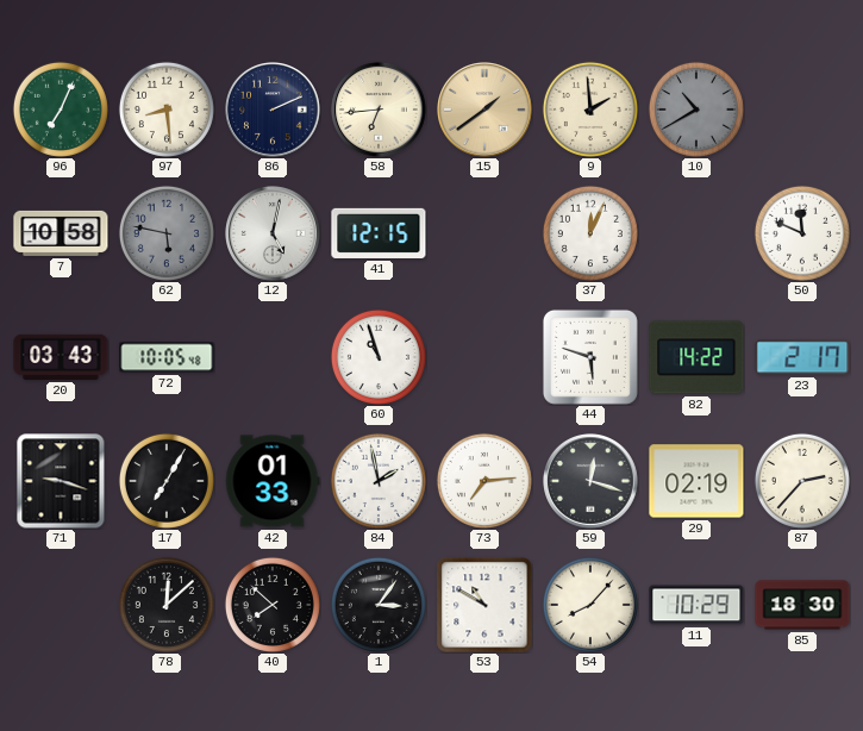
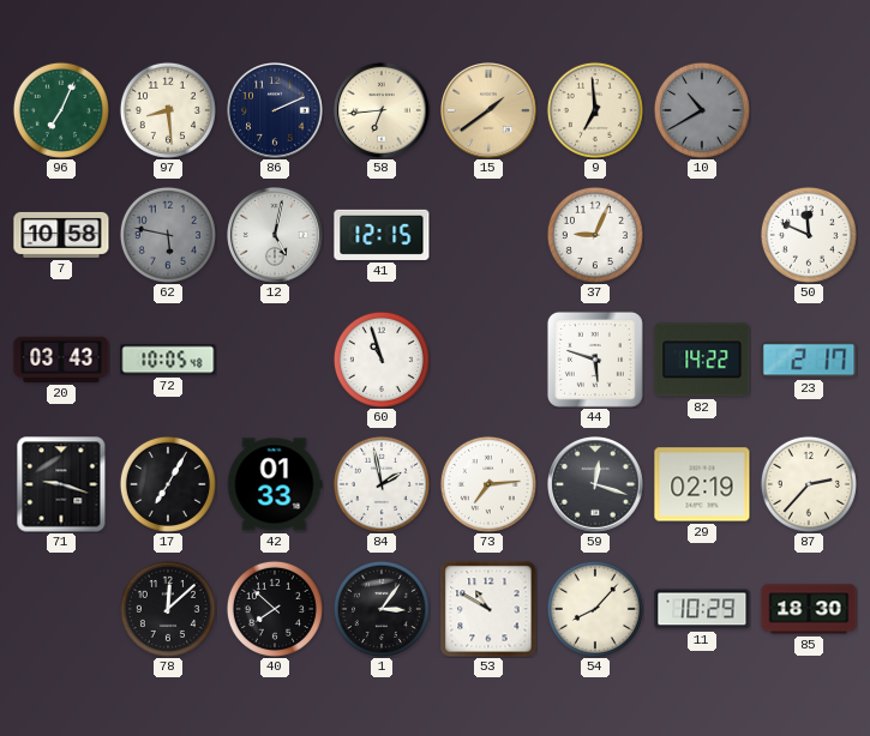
9: 1:59 -> 6:59 (595, 110)
37: 12:04 -> 9:04 (595, 235)
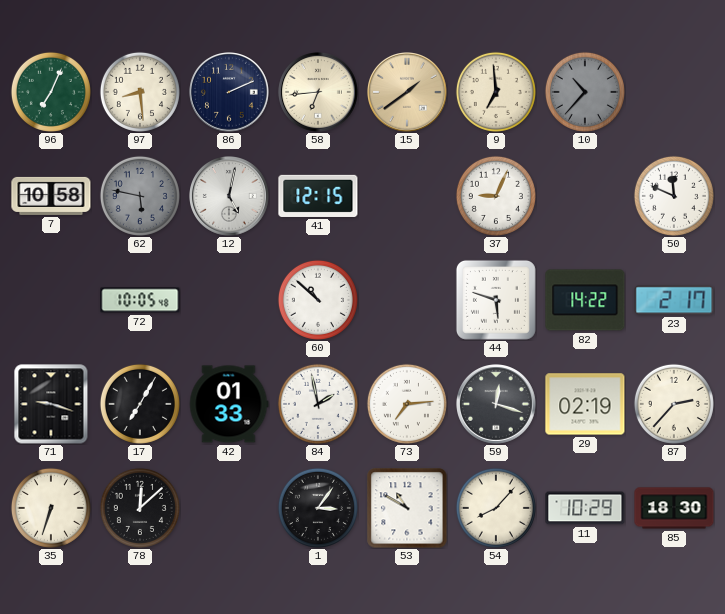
10: 10:40 -> 10:37 (585, 92)
20: 03:43 -> none (61, 360)
60: 10:57 -> 10:52 (318, 300)
35: none -> 6:33 (51, 508)
40: 7:52 -> none (275, 609)
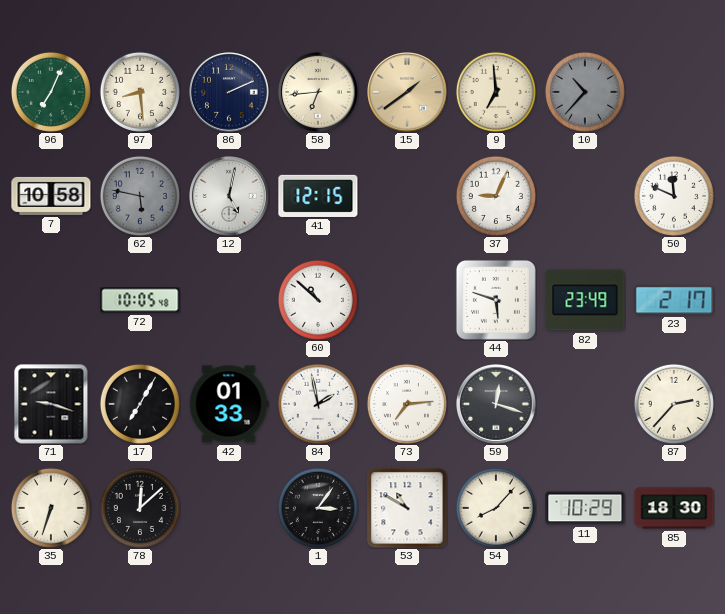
82: 14:22 -> 23:49 (585, 300)
29: 02:19 -> none (585, 404)
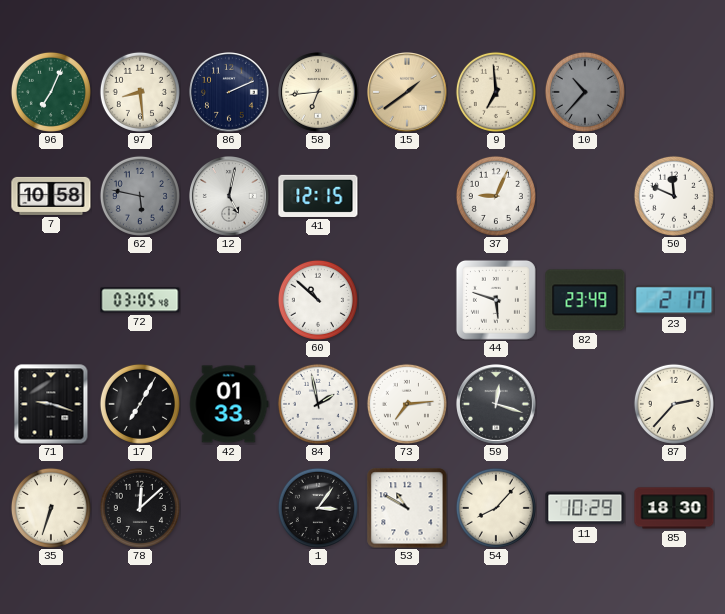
72: 10:05 -> 03:05 (140, 300)
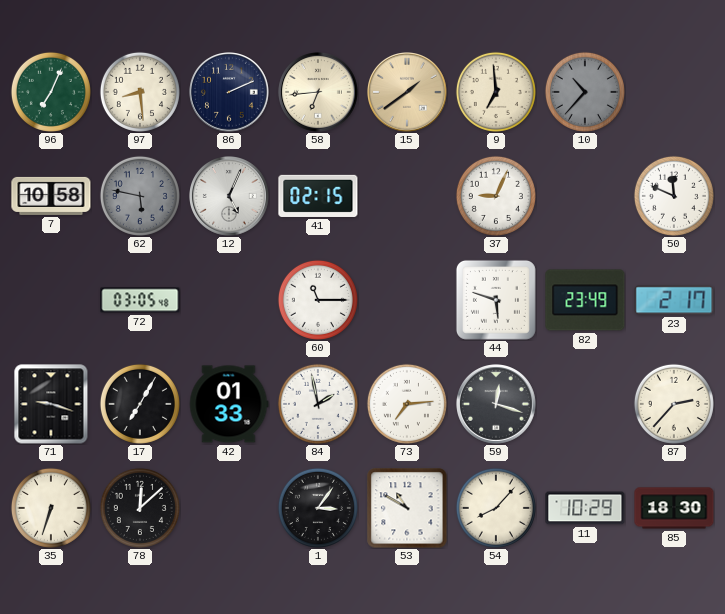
12: 5:02 -> 5:04 (230, 197)
41: 12:15 -> 02:15 (318, 196)
60: 10:52 -> 11:15 (318, 300)
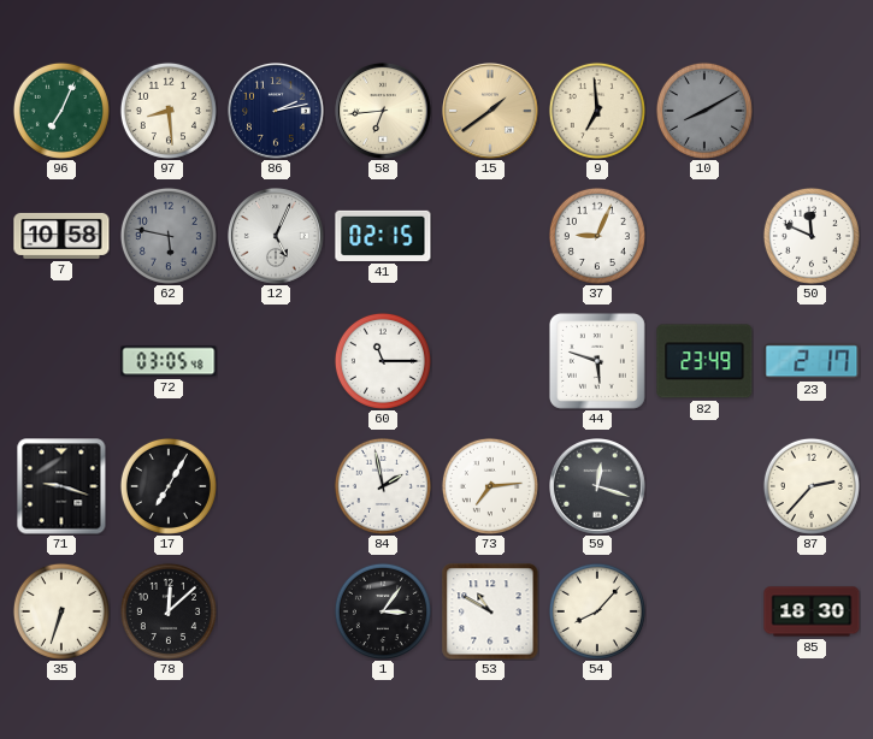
86: 2:11 -> 2:13 (277, 112)
10: 10:37 -> 8:10 (704, 111)
42: 01:33 -> none (229, 404)
11: 10:29 -> none (585, 508)
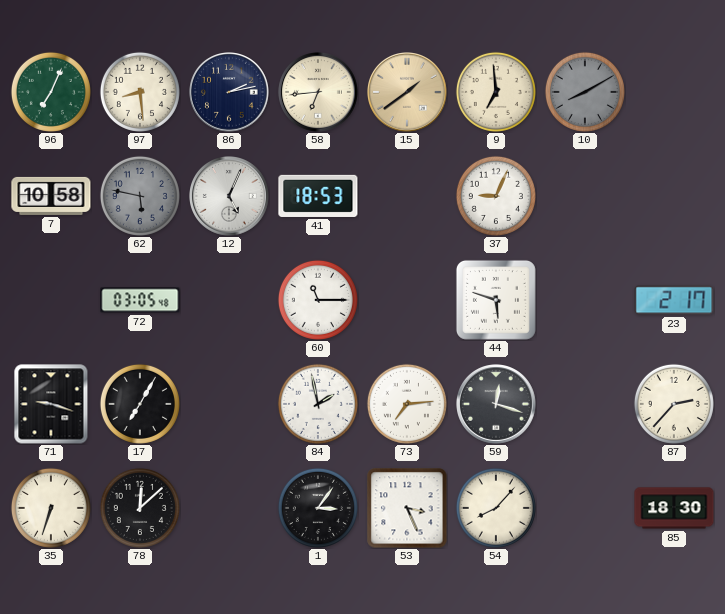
41: 02:15 -> 18:53 (318, 196)
50: 11:49 -> none (812, 236)
82: 23:49 -> none (704, 361)
53: 10:50 -> 3:26 (407, 508)
